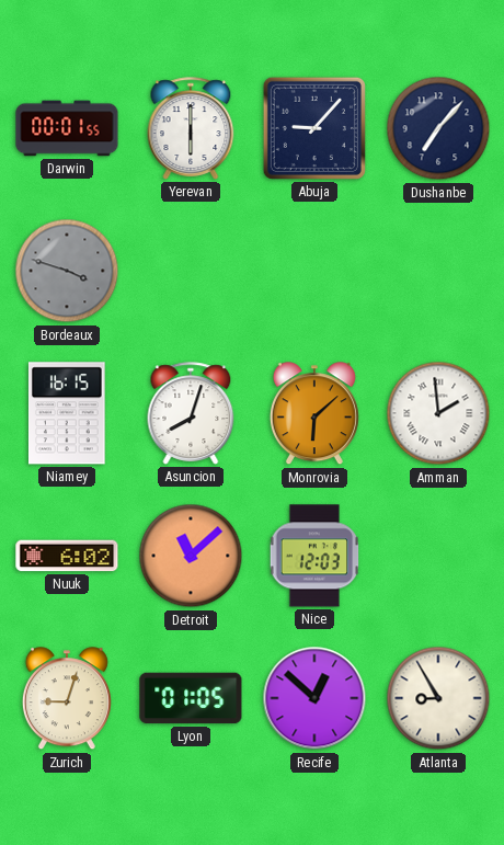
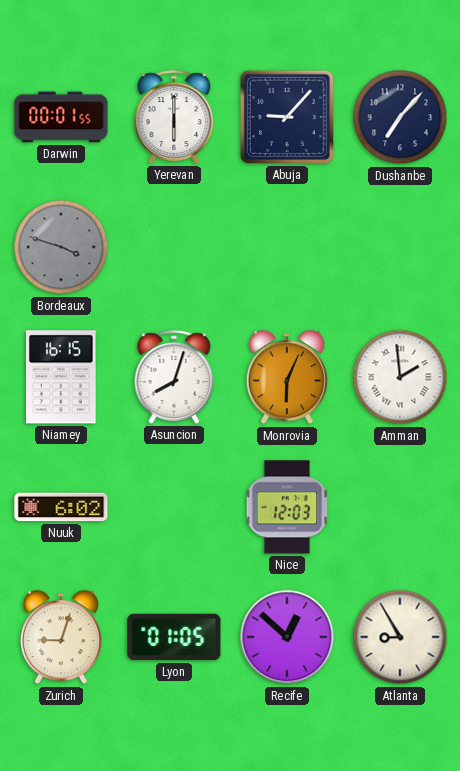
Monrovia: 6:08 -> 6:04 (287, 378)
Detroit: 11:08 -> none (191, 556)
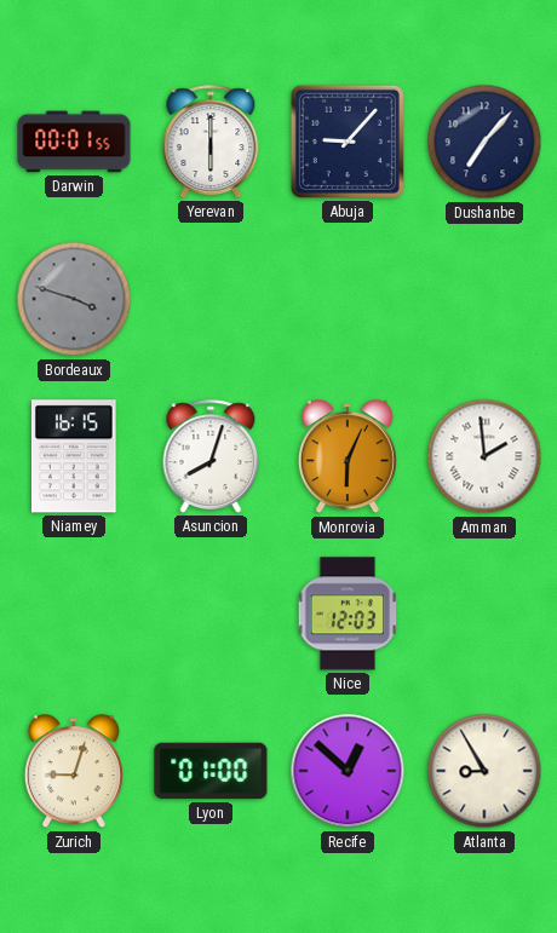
Nuuk: 6:02 -> none (61, 507)
Lyon: 01:05 -> 01:00 (211, 771)
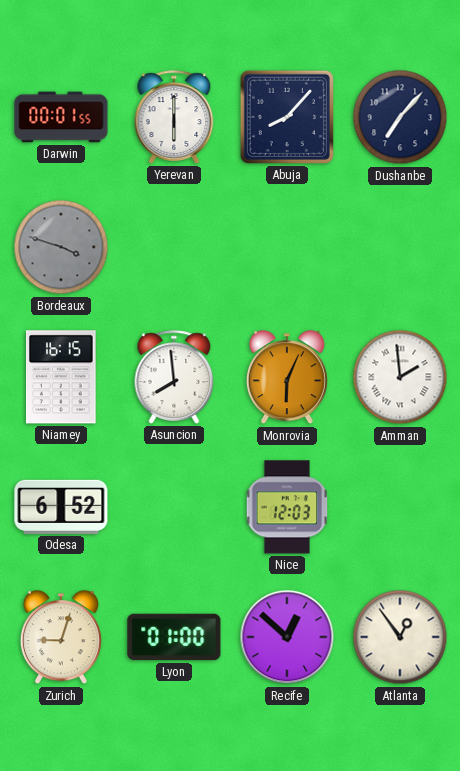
Abuja: 9:07 -> 8:07 (287, 117)
Asuncion: 8:03 -> 7:59 (174, 377)
Odesa: none -> 6:52 (61, 507)
Atlanta: 8:55 -> 12:54 (400, 637)
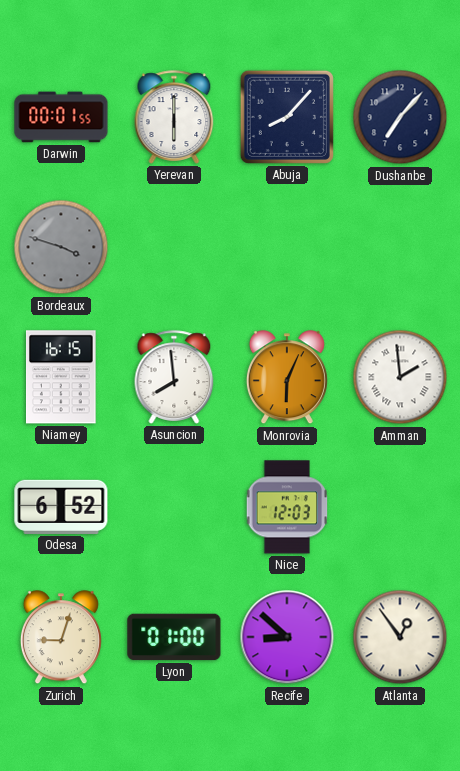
Recife: 12:52 -> 8:52 (287, 637)
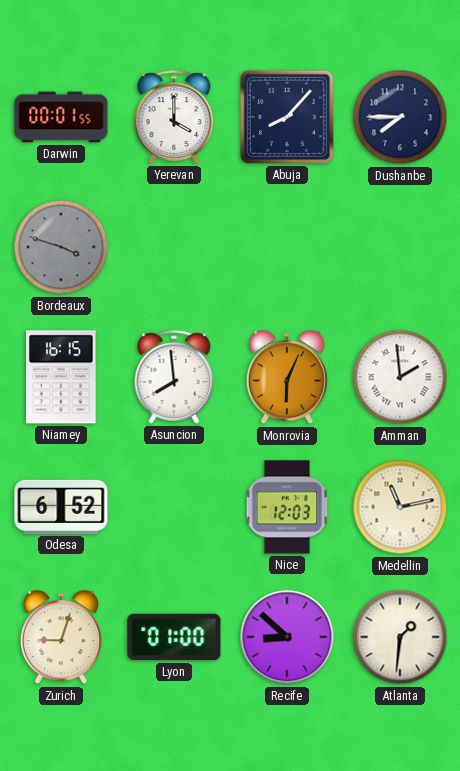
Yerevan: 6:00 -> 4:00 (174, 117)
Dushanbe: 7:07 -> 7:45 (400, 117)
Medellin: none -> 11:13 (400, 507)
Atlanta: 12:54 -> 1:31 (400, 637)
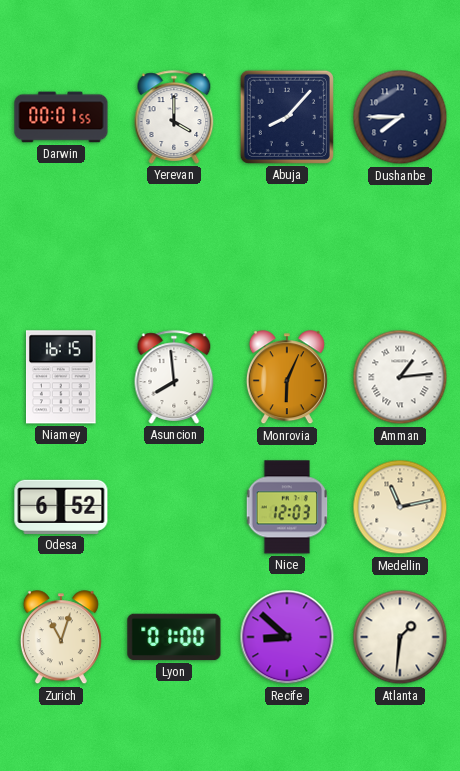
Bordeaux: 3:48 -> none (61, 247)
Amman: 1:59 -> 1:14 (400, 377)
Zurich: 9:03 -> 11:03 (61, 638)
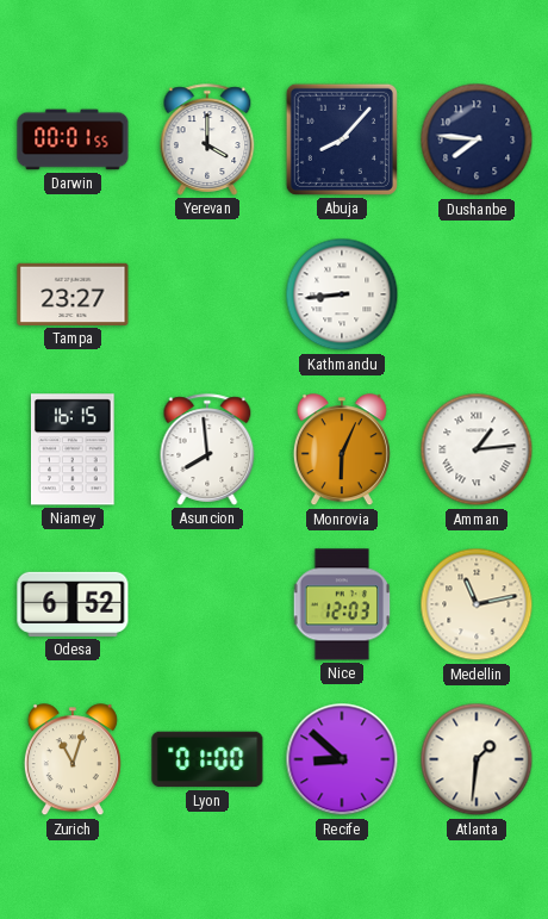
Dushanbe: 7:45 -> 7:46 (477, 139)
Tampa: none -> 23:27 (73, 294)
Kathmandu: none -> 8:44 (342, 294)
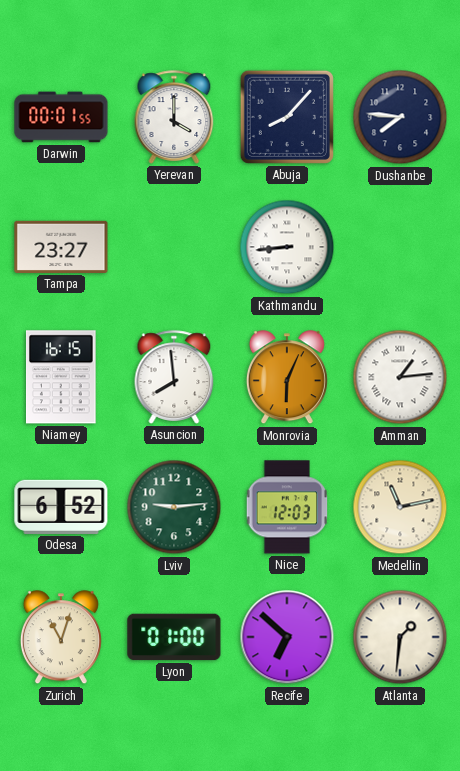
Lviv: none -> 9:14 (174, 507)
Recife: 8:52 -> 6:52 (287, 637)
